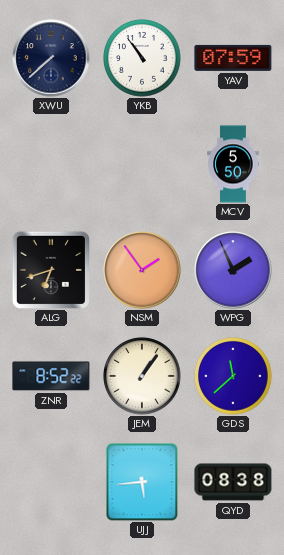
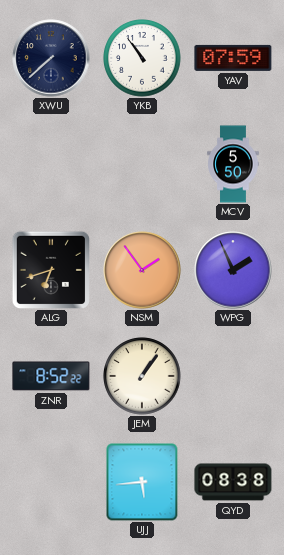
GDS: 11:38 -> none (233, 376)
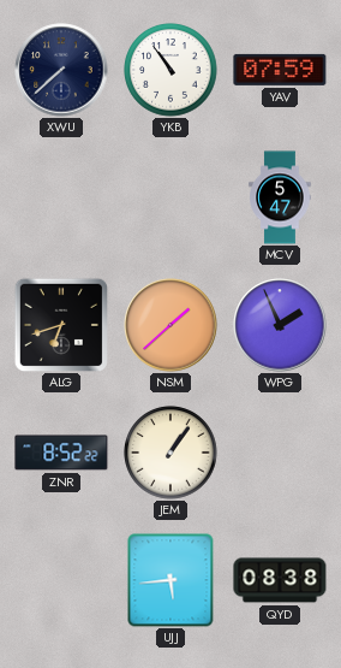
MCV: 5:50 -> 5:47 (280, 197)
NSM: 1:54 -> 1:38 (170, 325)
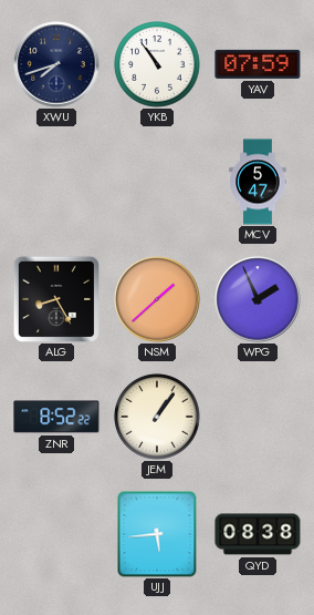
XWU: 7:38 -> 7:42 (56, 64)
ALG: 6:42 -> 8:25 (55, 298)
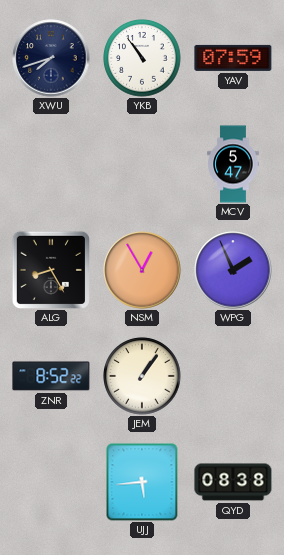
NSM: 1:38 -> 12:55 (142, 270)
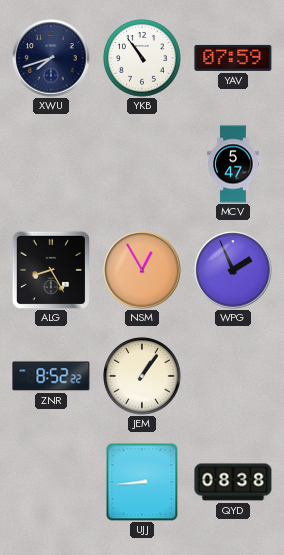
UJJ: 5:44 -> 8:44 (142, 482)
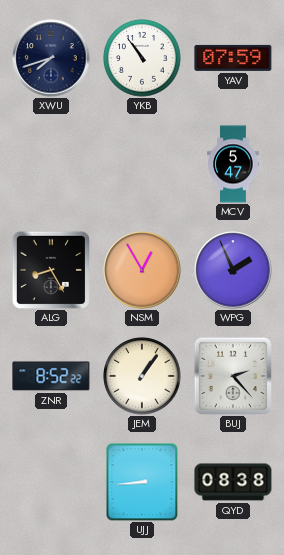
BUJ: none -> 2:23 (232, 375)
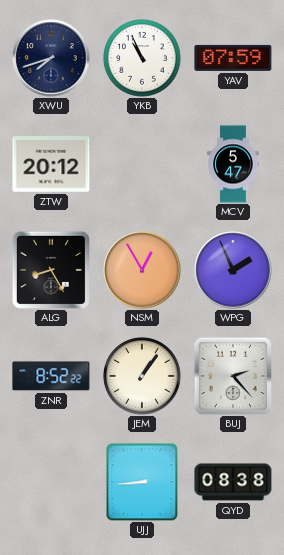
YKB: 10:54 -> 10:56 (142, 58)
ZTW: none -> 20:12 (51, 164)
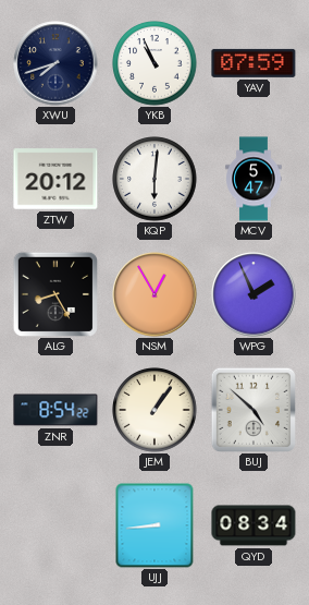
KQP: none -> 6:01 (154, 179)
ZNR: 8:52 -> 8:54 (55, 410)
BUJ: 2:23 -> 4:52 (252, 409)
QYD: 08:38 -> 08:34 (254, 525)
